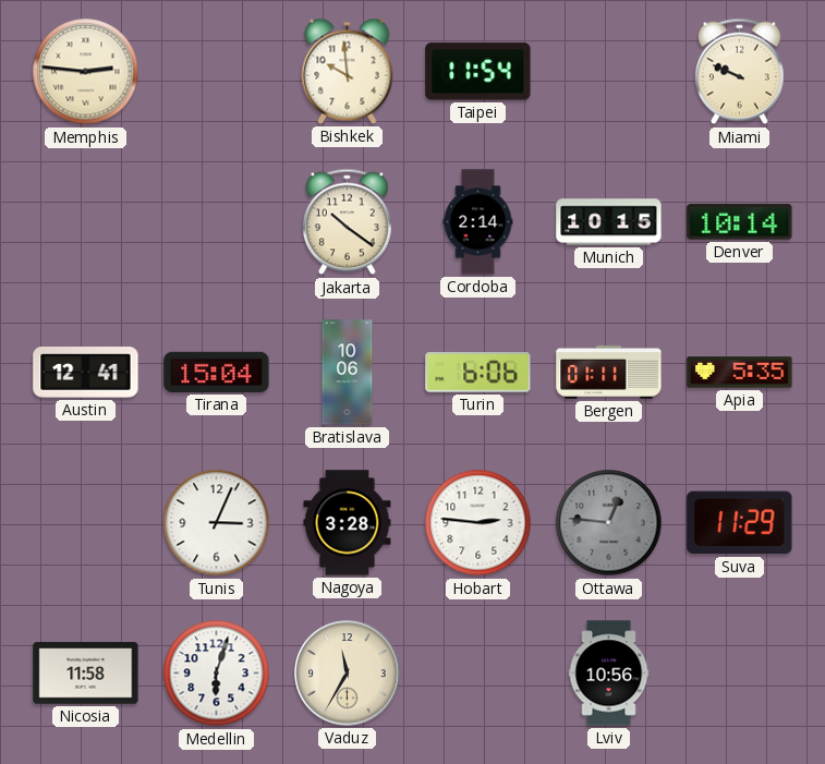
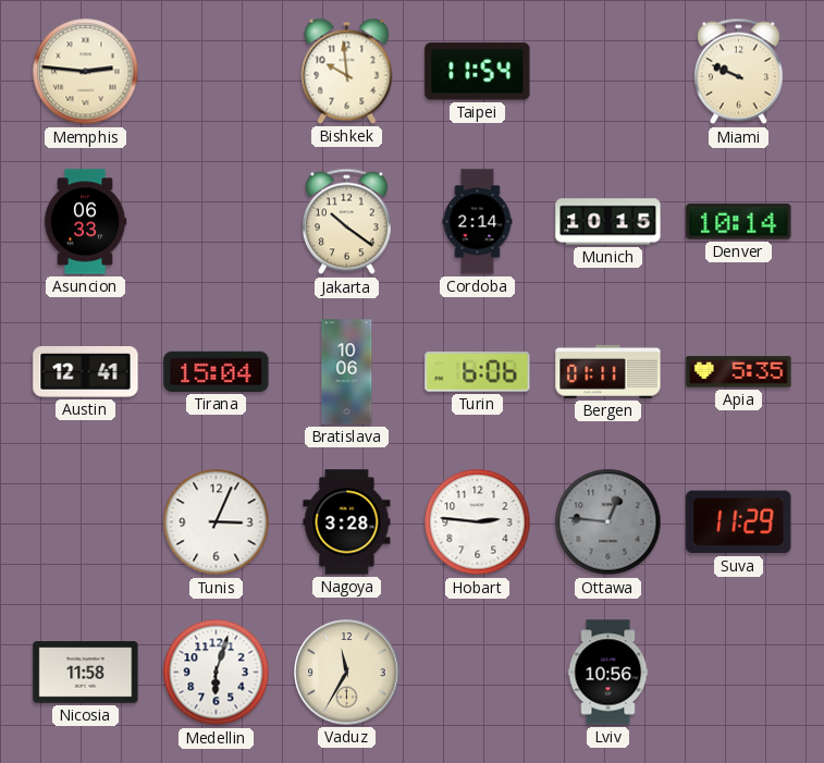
Asuncion: none -> 06:33 (85, 222)
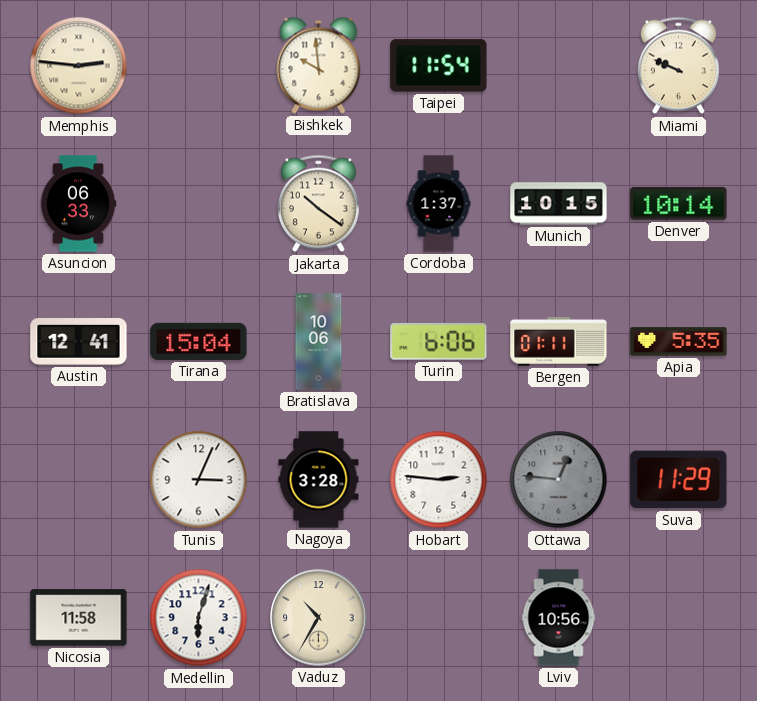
Cordoba: 2:14 -> 1:37 (439, 204)
Vaduz: 11:35 -> 10:35 (319, 618)
